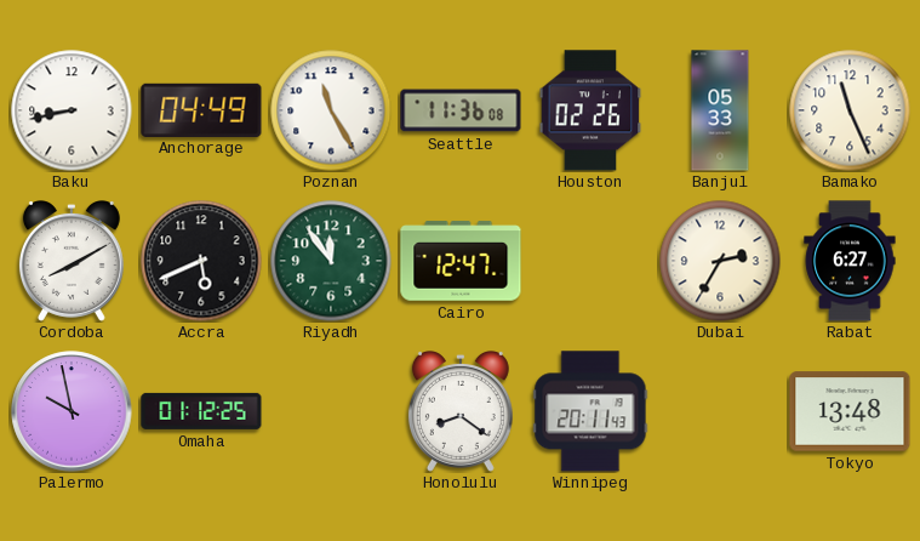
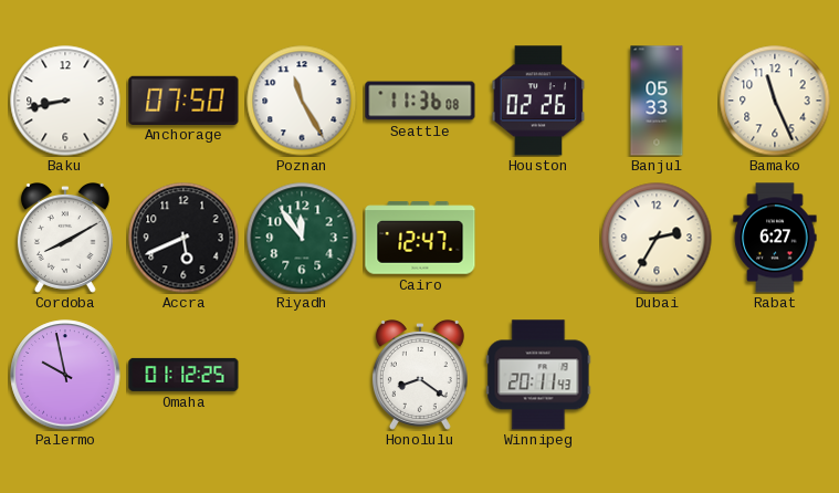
Anchorage: 04:49 -> 07:50 (183, 99)
Tokyo: 13:48 -> none (850, 411)
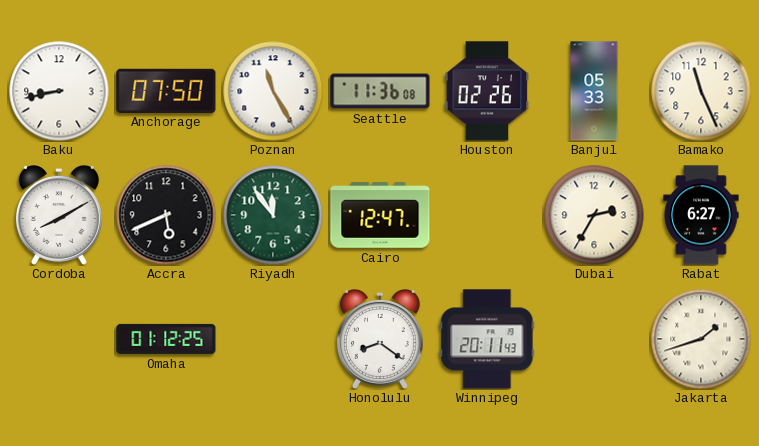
Palermo: 9:58 -> none (65, 375)
Jakarta: none -> 1:42 (701, 339)
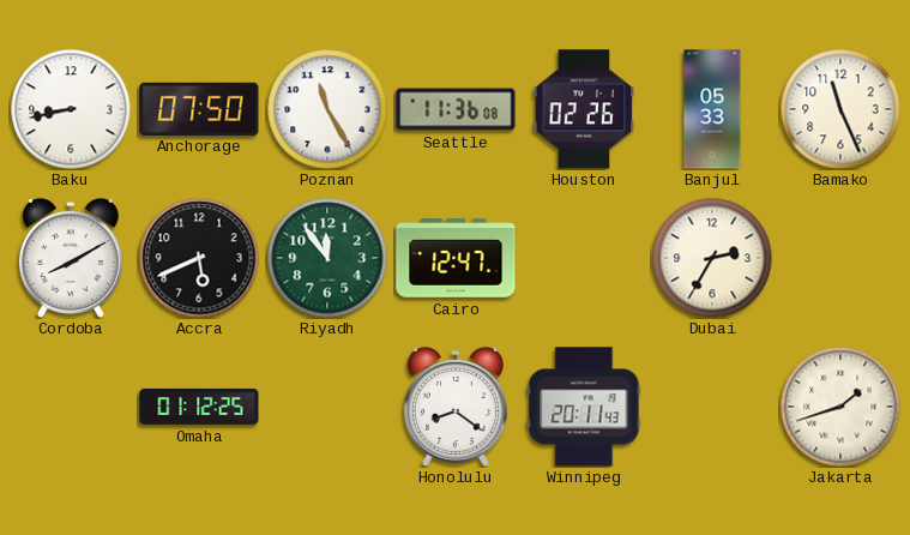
Rabat: 6:27 -> none (701, 215)
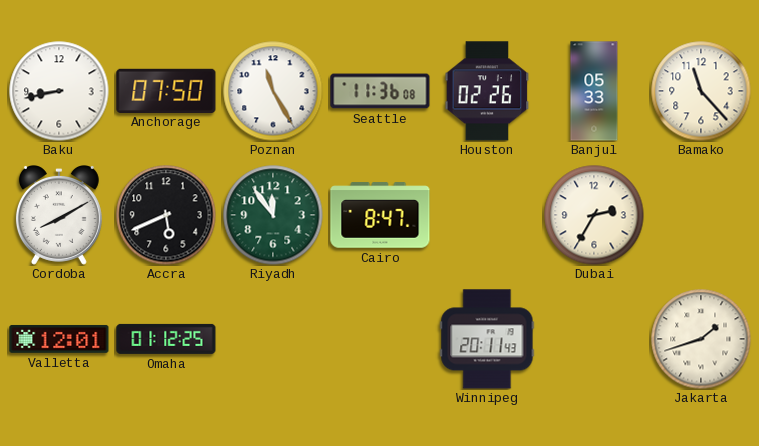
Bamako: 11:26 -> 11:23 (701, 91)
Cairo: 12:47 -> 8:47 (380, 215)
Valletta: none -> 12:01 (59, 339)
Honolulu: 8:21 -> none (456, 408)
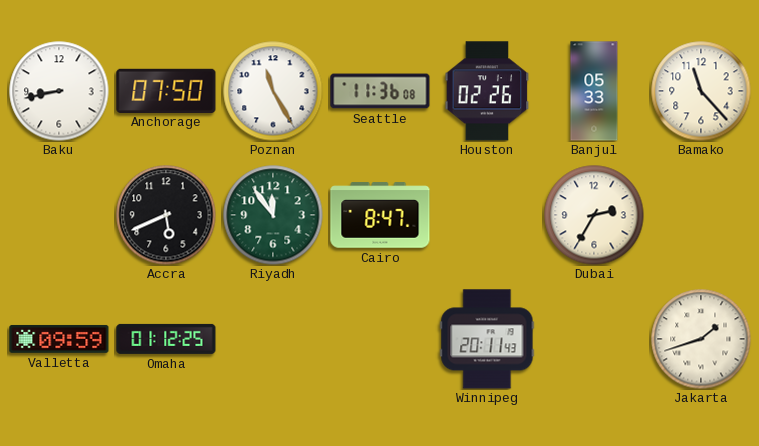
Cordoba: 8:10 -> none (59, 216)
Valletta: 12:01 -> 09:59 (59, 339)
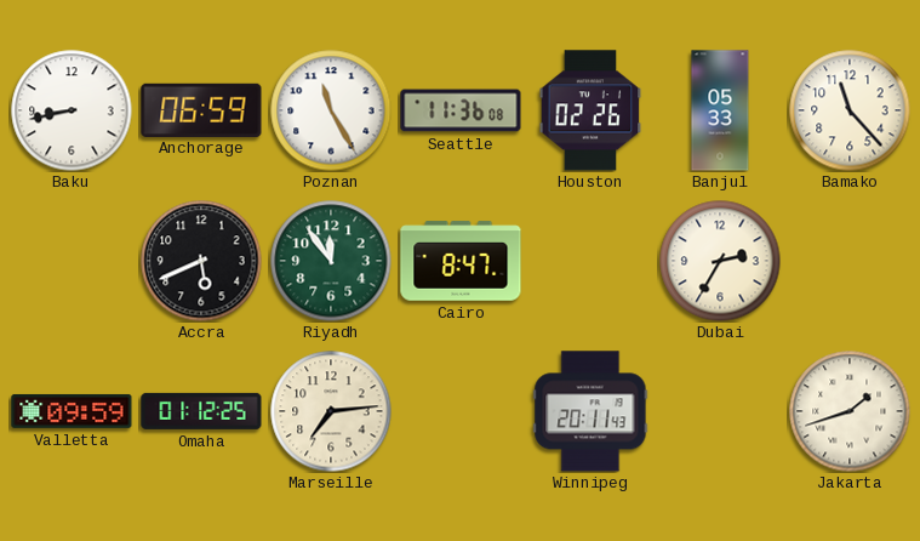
Anchorage: 07:50 -> 06:59 (201, 109)
Marseille: none -> 7:14 (331, 411)
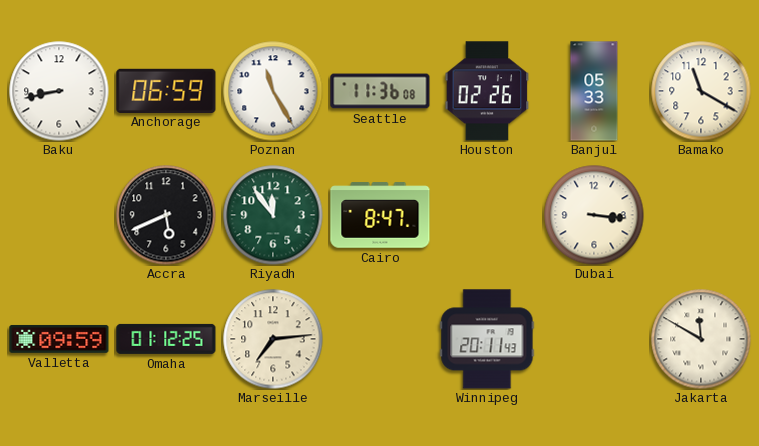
Bamako: 11:23 -> 11:20 (701, 91)
Dubai: 2:35 -> 3:16 (594, 215)
Jakarta: 1:42 -> 11:50 (701, 339)
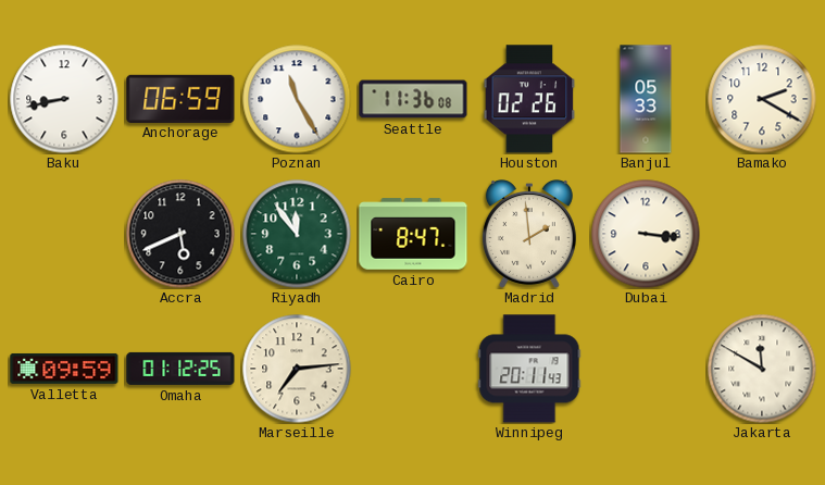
Bamako: 11:20 -> 2:20 (762, 99)
Madrid: none -> 1:59 (529, 235)
